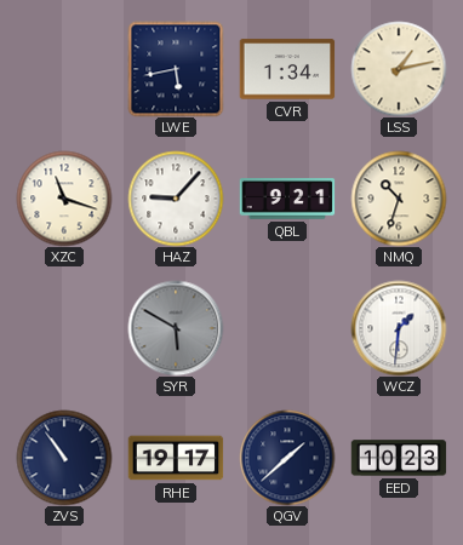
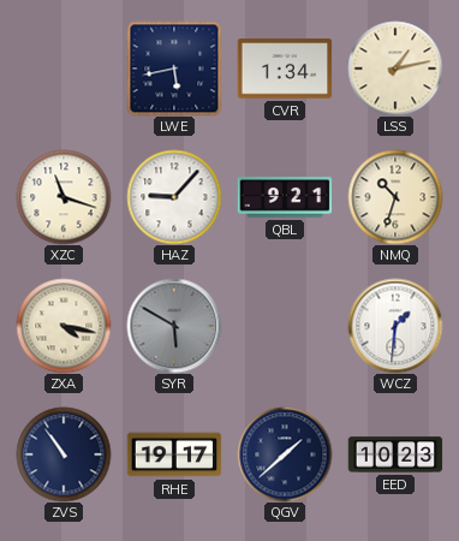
ZXA: none -> 4:17 (64, 326)
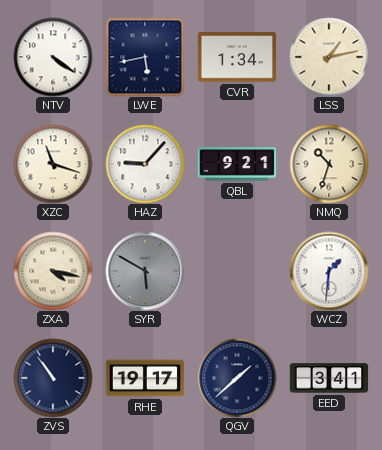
NTV: none -> 4:21 (53, 57)
EED: 10:23 -> 3:41 (329, 378)
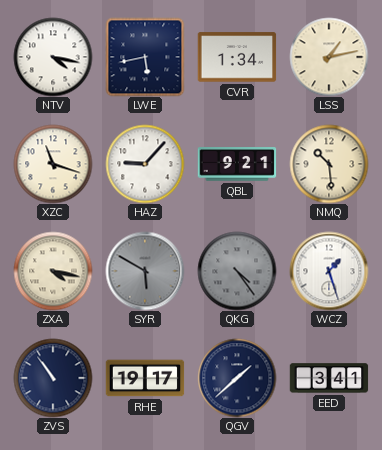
NTV: 4:21 -> 4:17 (53, 57)
NMQ: 10:33 -> 10:29 (329, 164)
QKG: none -> 4:24 (237, 271)
WCZ: 1:31 -> 1:27 (329, 271)
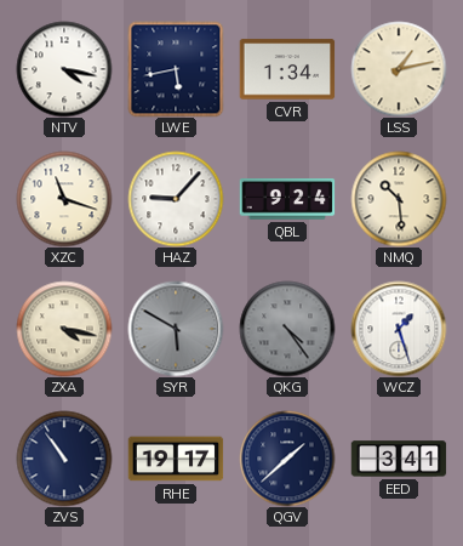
QBL: 9:21 -> 9:24 (287, 199)
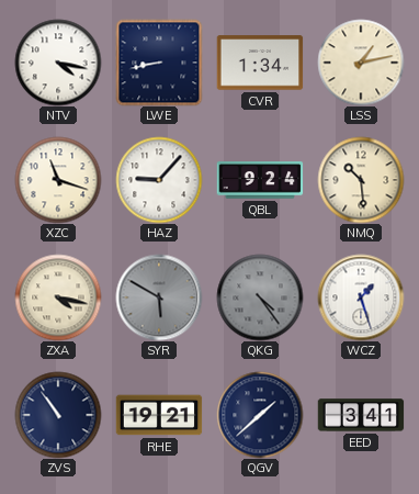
LWE: 5:43 -> 8:43 (159, 63)
RHE: 19:17 -> 19:21 (159, 415)
